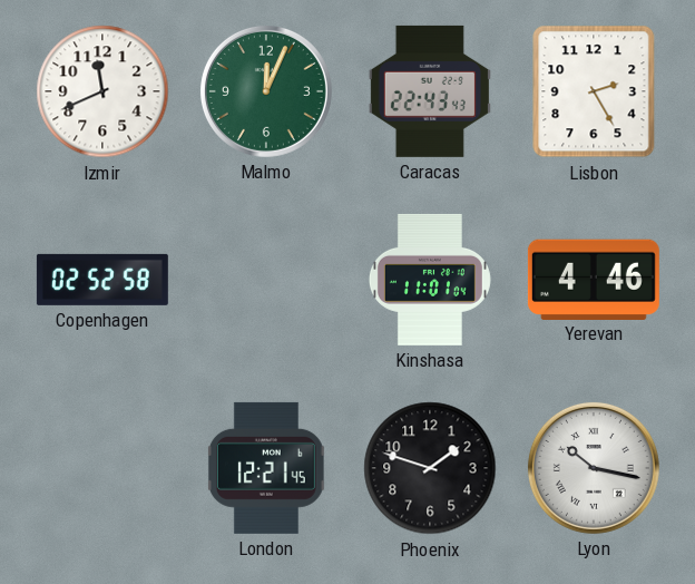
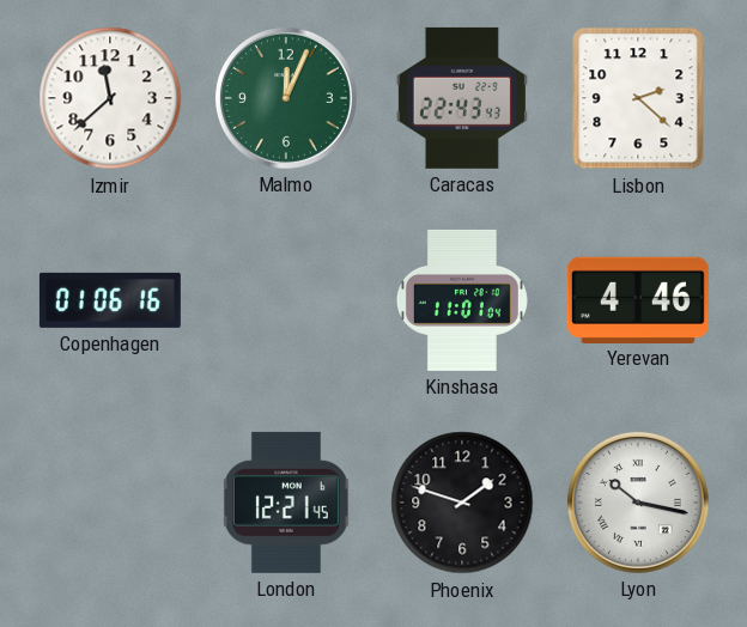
Izmir: 11:41 -> 11:38 (110, 98)
Lisbon: 2:25 -> 2:22 (638, 98)
Copenhagen: 02:52 -> 01:06 (110, 300)
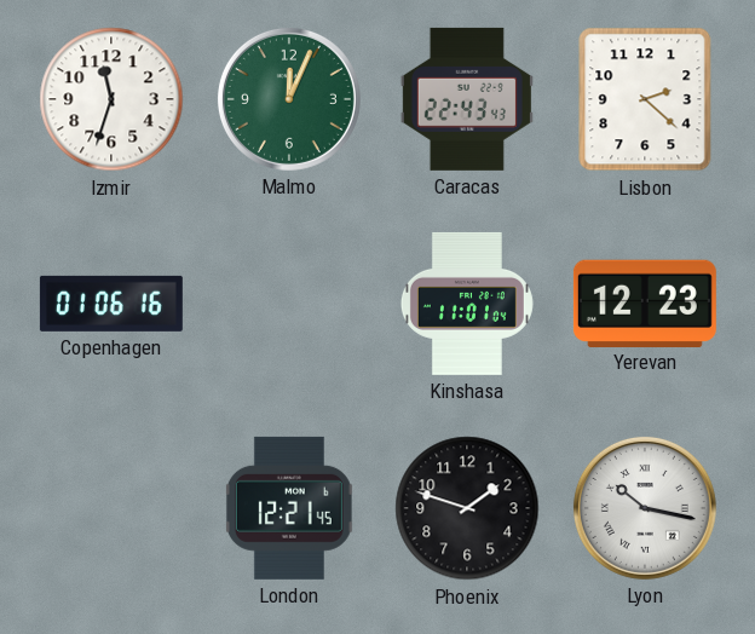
Izmir: 11:38 -> 11:33 (111, 99)
Yerevan: 4:46 -> 12:23 (645, 302)
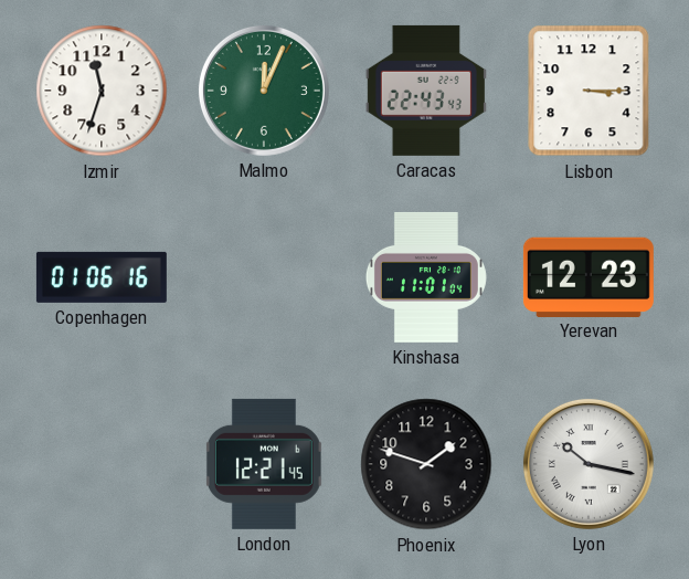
Lisbon: 2:22 -> 3:15 (589, 91)
